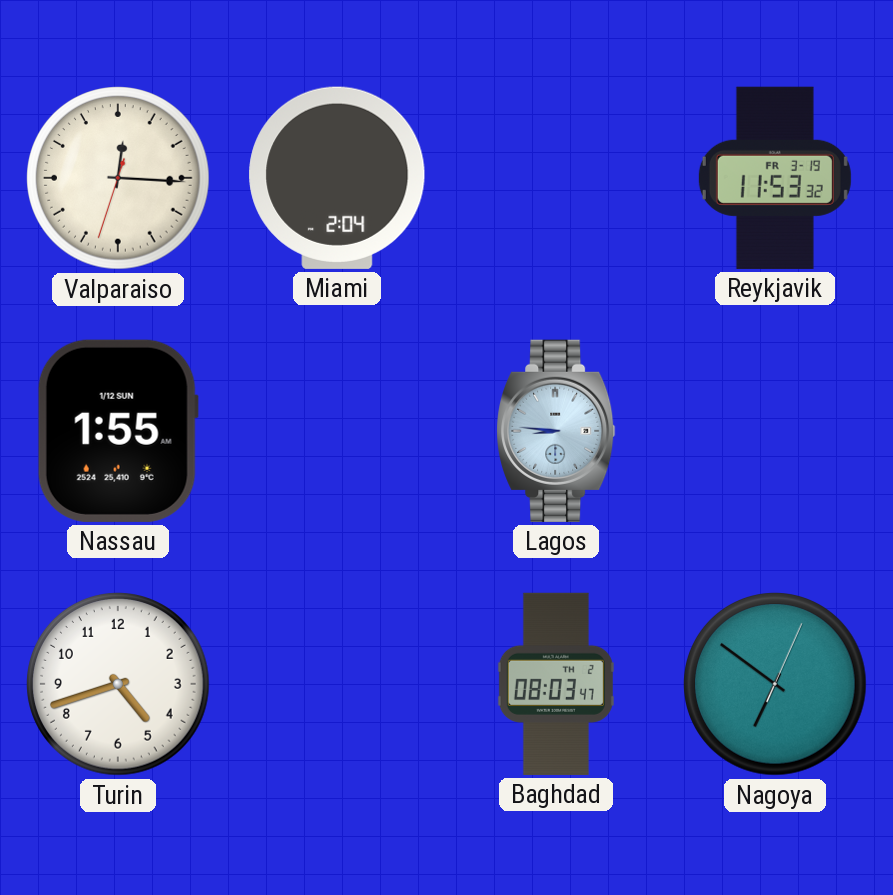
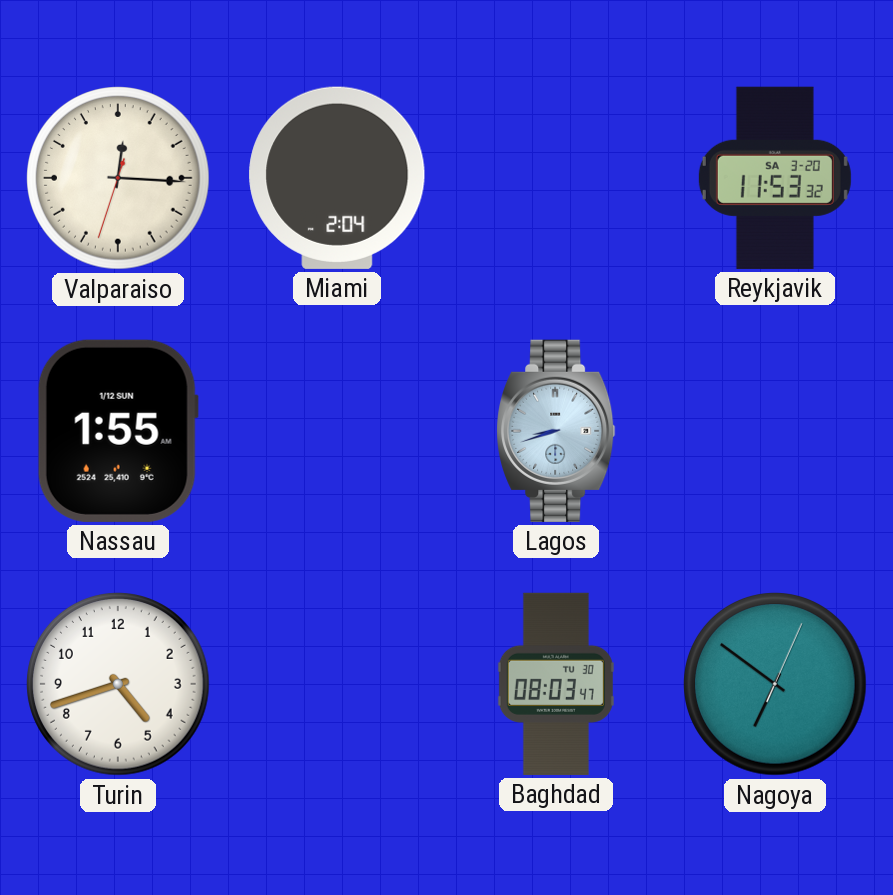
Reykjavik date: FR 3-19 -> SA 3-20 (775, 178)
Lagos: 8:46 -> 8:42 (556, 431)
Baghdad date: TH 2 -> TU 30 (556, 684)
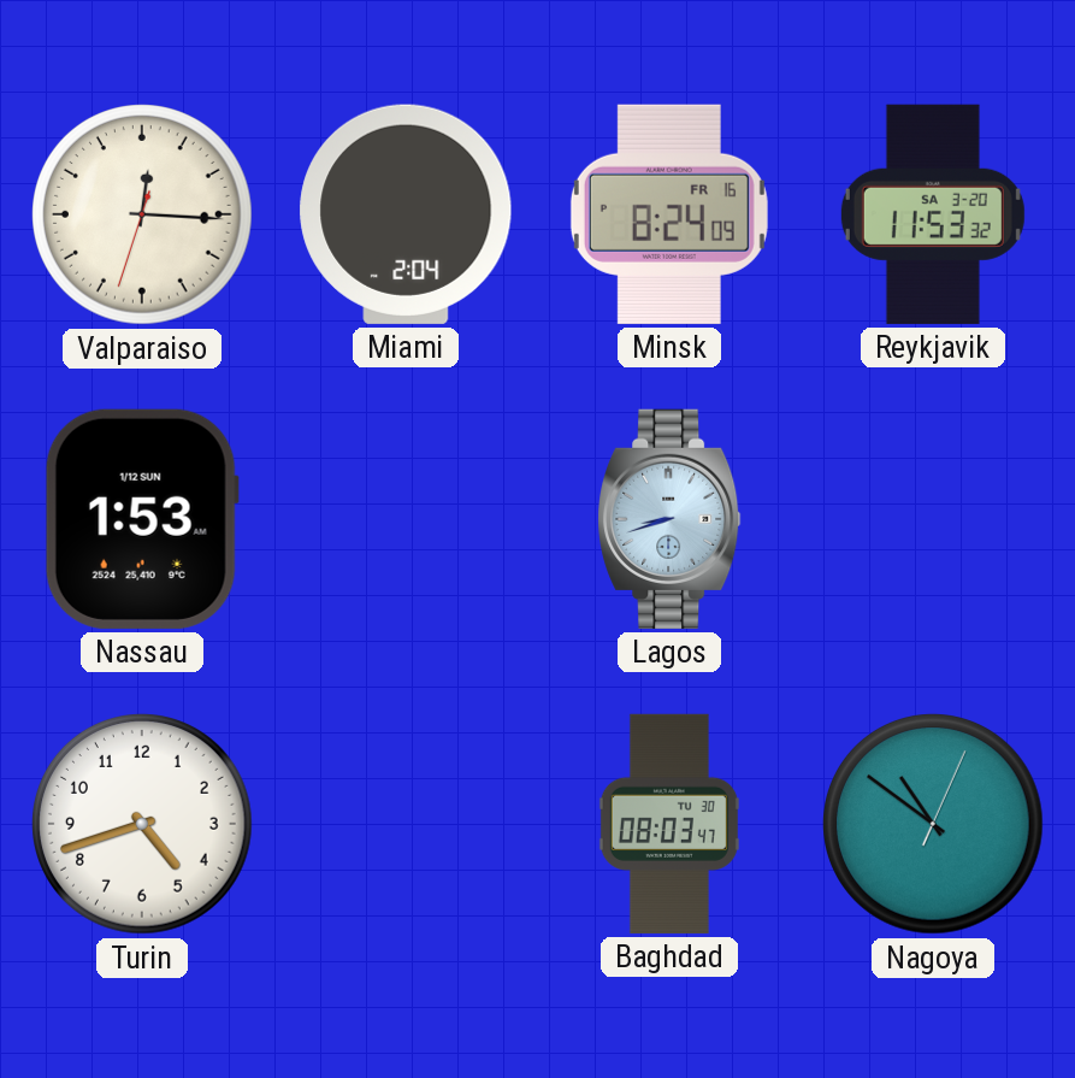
Minsk: none -> 8:24 (669, 214)
Nassau: 1:55 -> 1:53 (142, 519)
Nagoya: 6:51 -> 10:51 (934, 825)
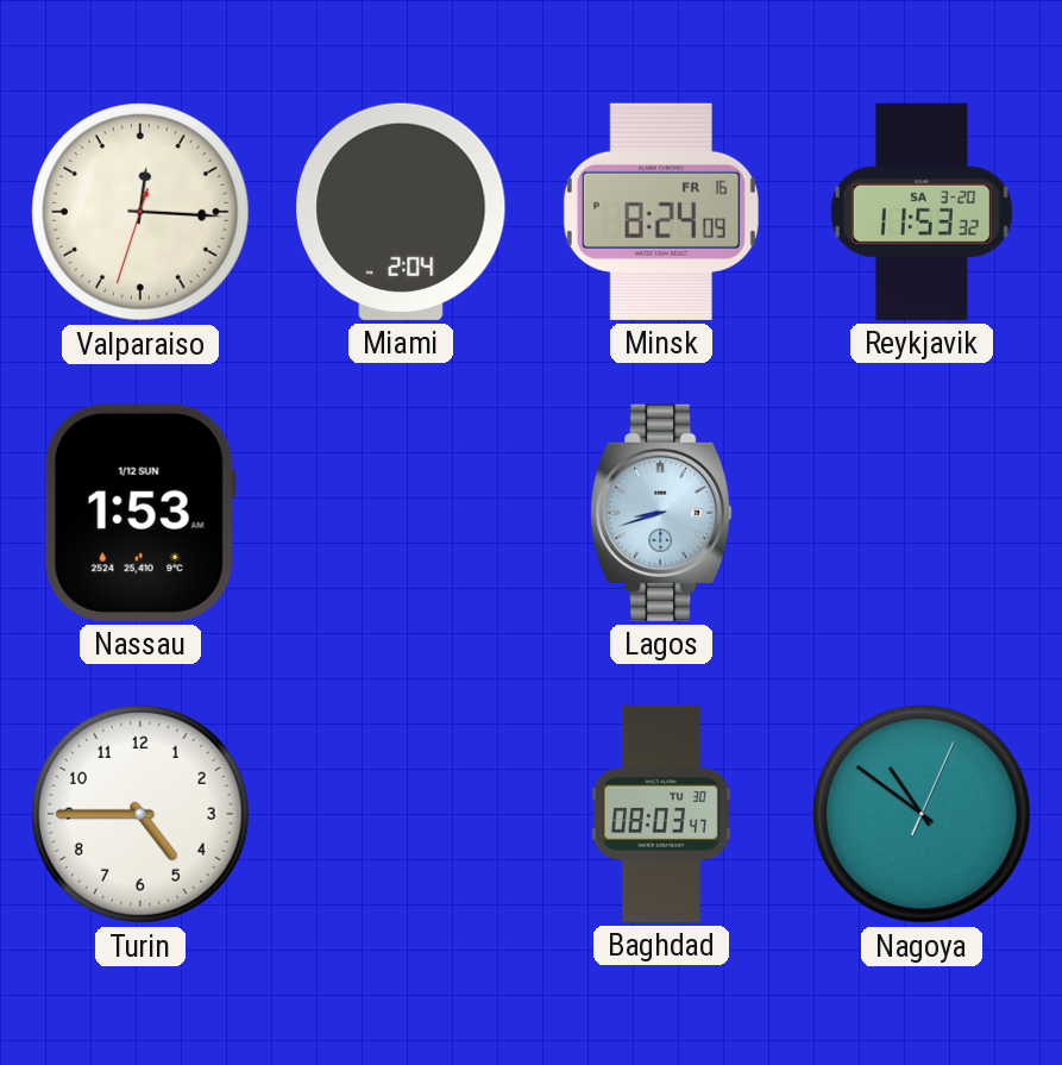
Turin: 4:42 -> 4:45 (142, 815)
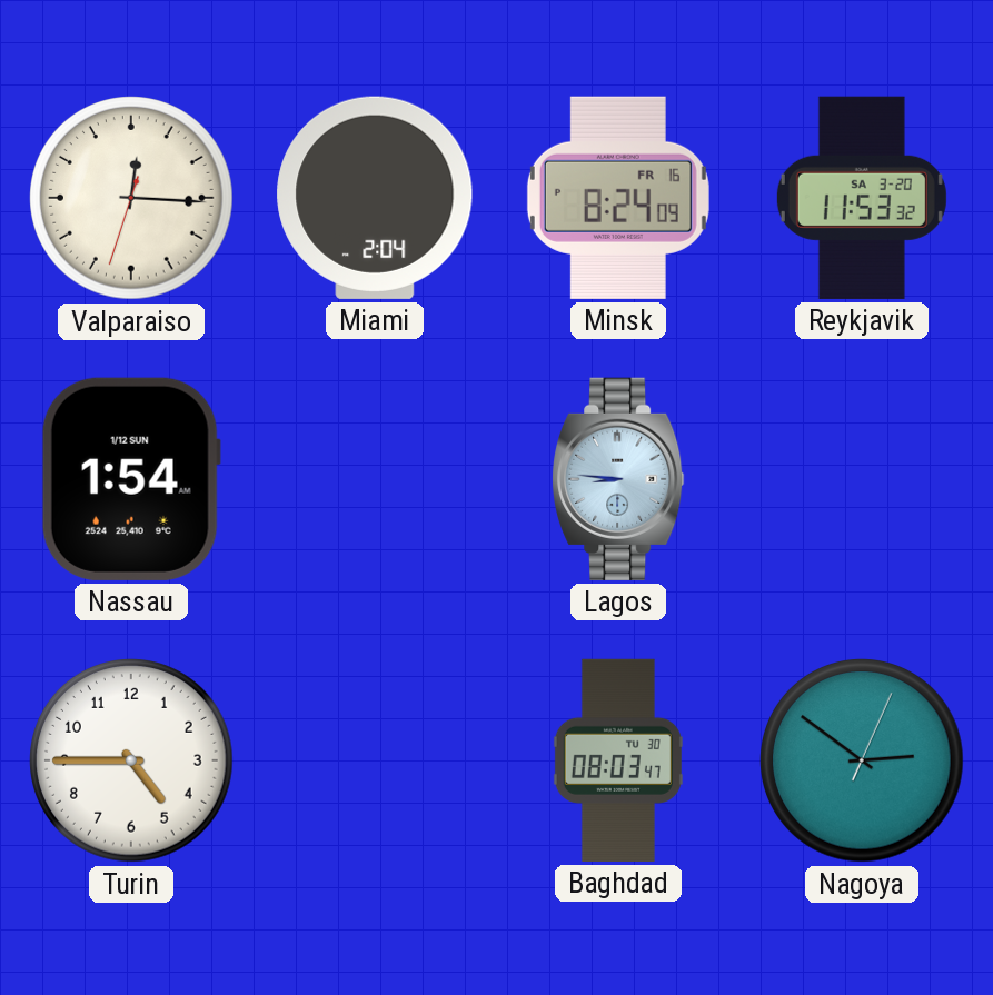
Nassau: 1:53 -> 1:54 (131, 479)
Lagos: 8:42 -> 8:46 (618, 479)
Nagoya: 10:51 -> 2:51 (863, 762)
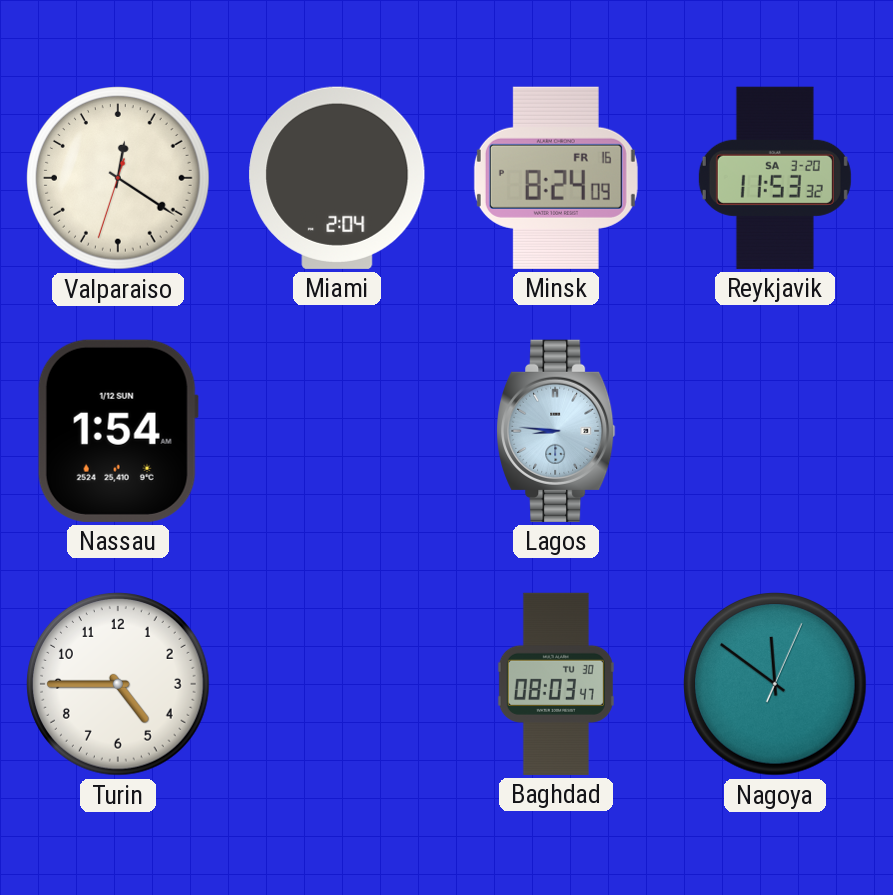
Valparaiso: 12:15 -> 12:20 (119, 179)
Nagoya: 2:51 -> 11:51 (776, 685)
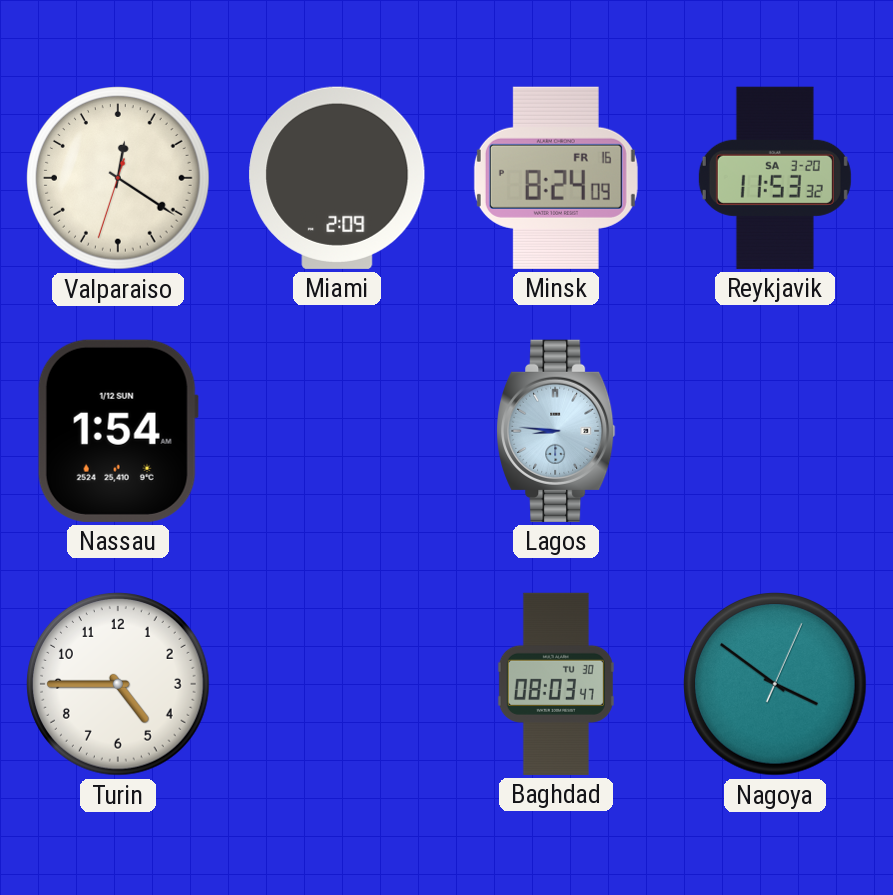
Miami: 2:04 -> 2:09 (337, 178)
Nagoya: 11:51 -> 3:51 (776, 685)
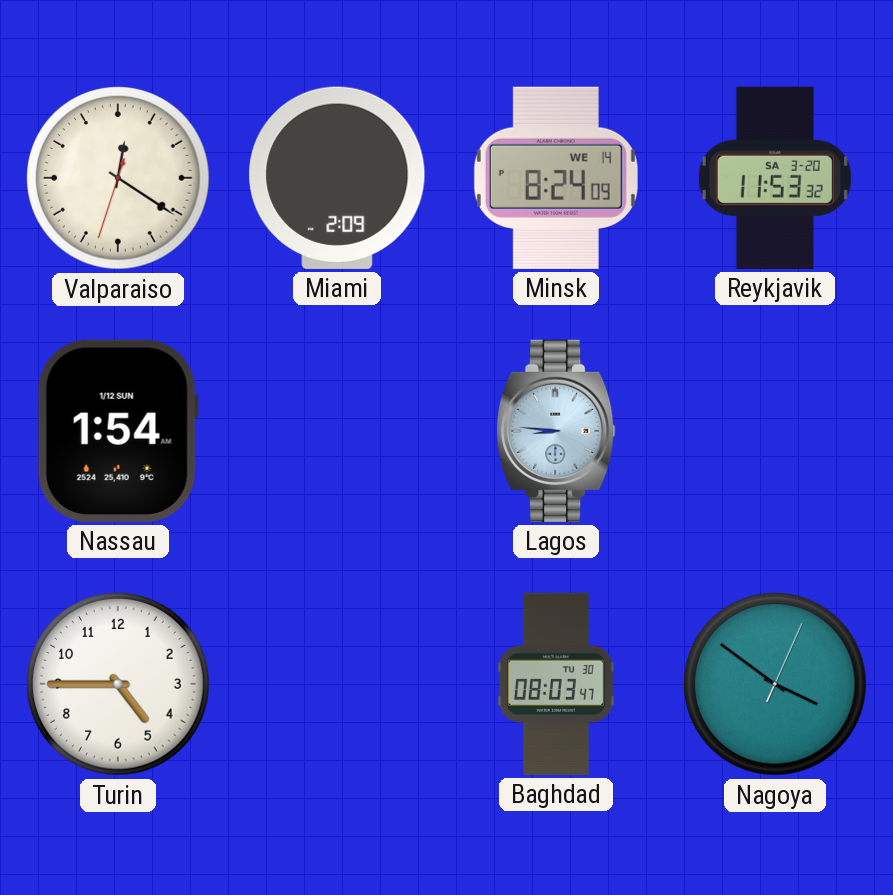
Minsk date: FR 16 -> WE 14 (556, 178)
